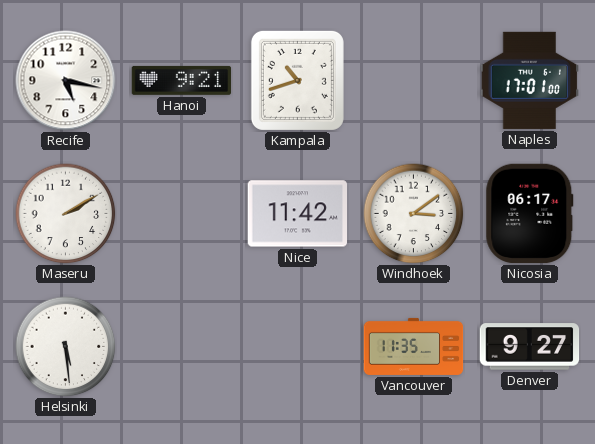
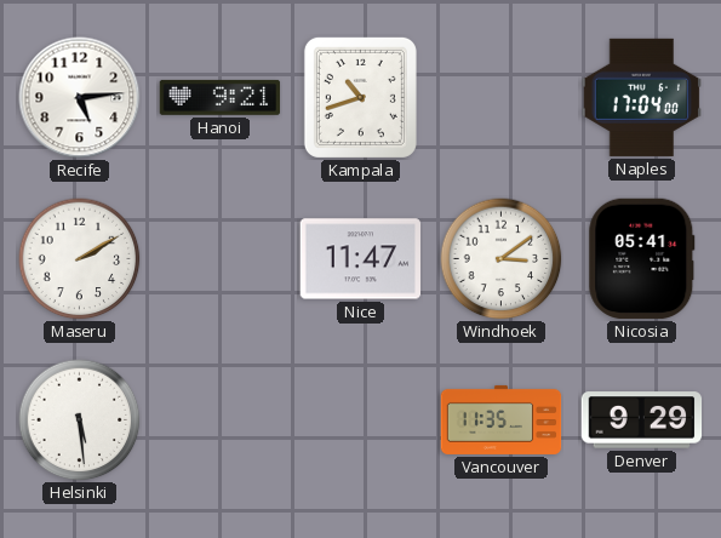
Recife: 5:17 -> 5:14 (80, 98)
Naples: 17:01 -> 17:04 (641, 97)
Nice: 11:42 -> 11:47 (361, 259)
Nicosia: 06:17 -> 05:41 (642, 259)
Denver: 9:27 -> 9:29 (642, 420)
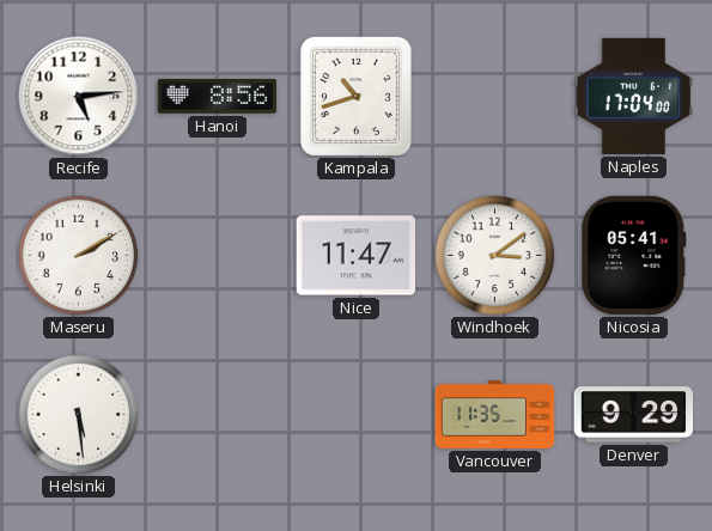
Hanoi: 9:21 -> 8:56 (218, 96)
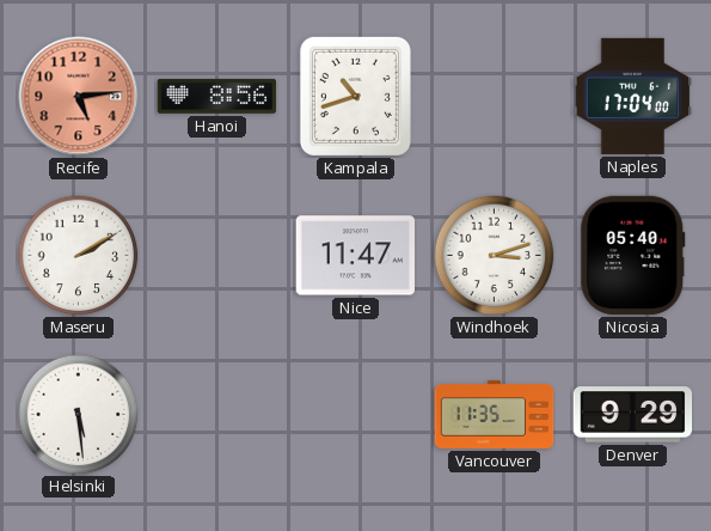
Recife dial: white -> salmon (79, 97)
Windhoek: 3:09 -> 3:12 (495, 256)
Nicosia: 05:41 -> 05:40 (633, 256)
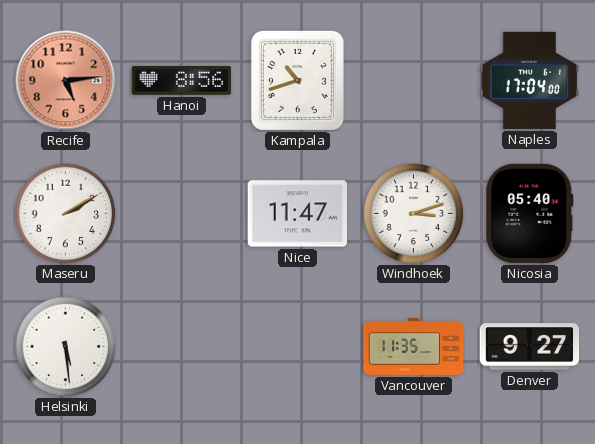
Denver: 9:29 -> 9:27 (530, 347)
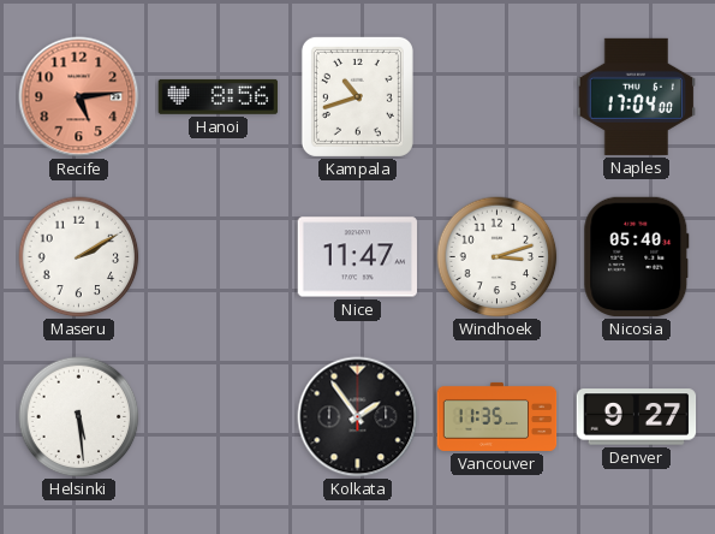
Kolkata: none -> 1:54 (358, 417)
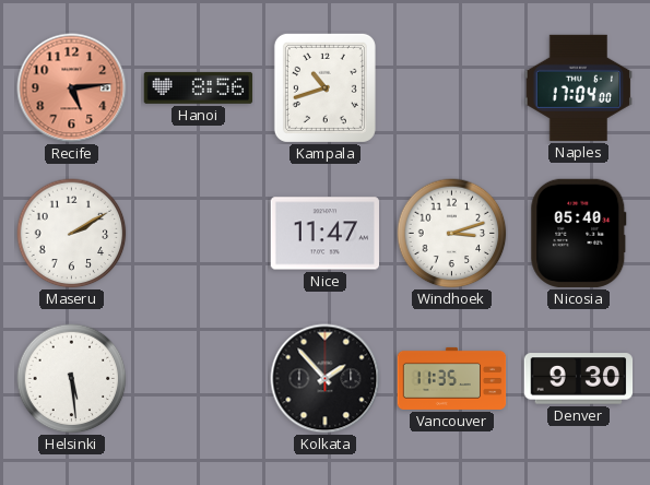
Kolkata: 1:54 -> 1:53 (326, 379)
Denver: 9:27 -> 9:30 (579, 379)
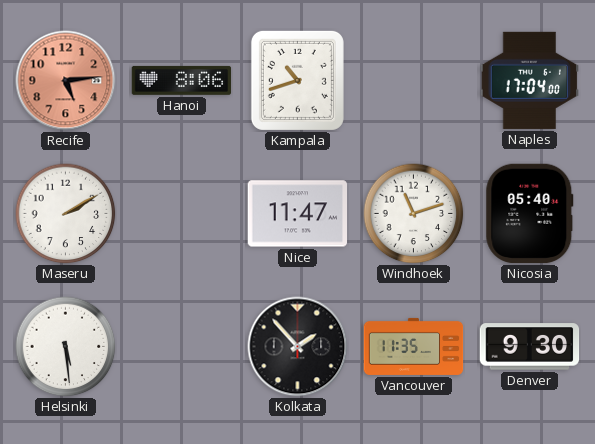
Hanoi: 8:56 -> 8:06 (182, 80)
Windhoek: 3:12 -> 11:12 (414, 214)
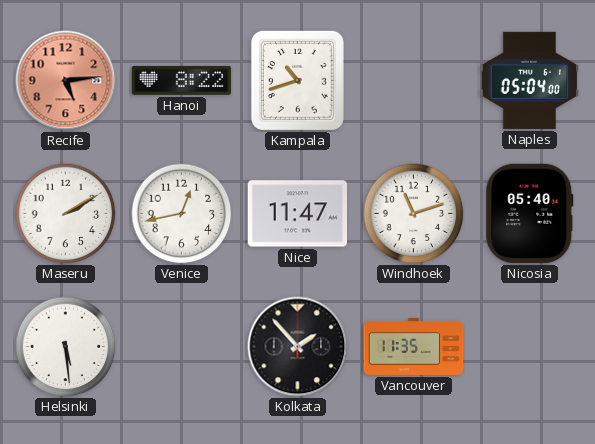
Hanoi: 8:06 -> 8:22 (182, 80)
Naples: 17:04 -> 05:04 (529, 80)
Venice: none -> 12:43 (182, 214)
Denver: 9:30 -> none (530, 347)
